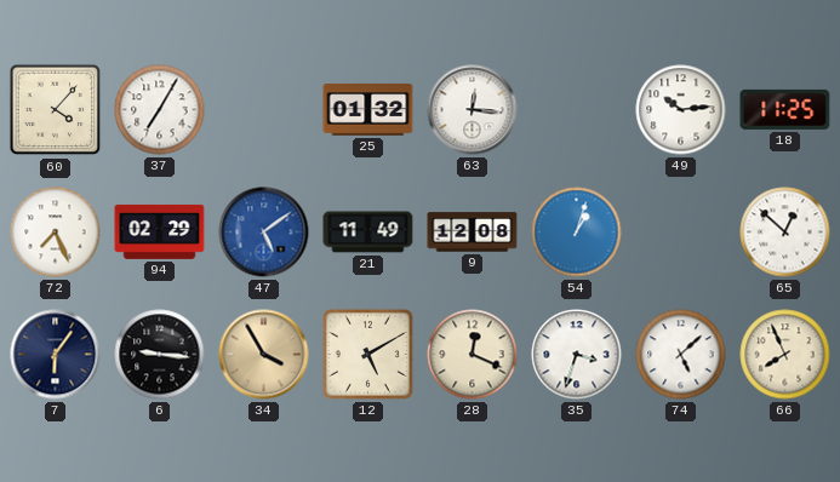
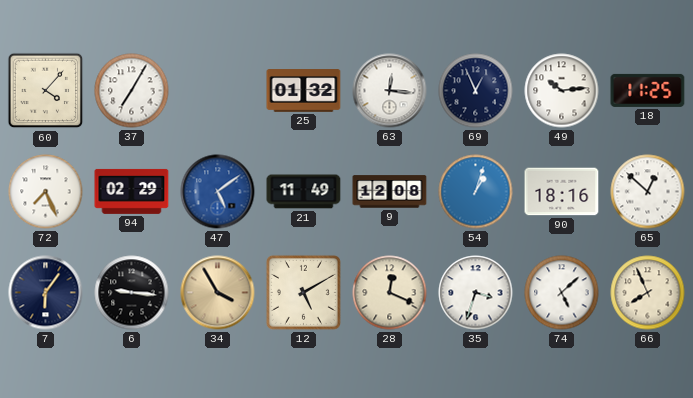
69: none -> 12:56 (476, 91)
90: none -> 18:16 (562, 192)
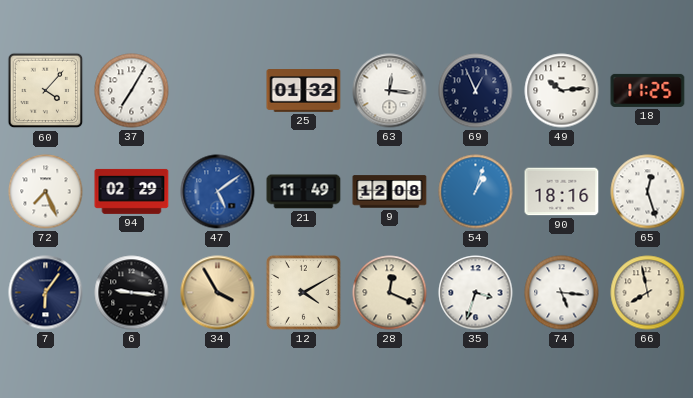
65: 12:52 -> 12:27 (648, 192)
12: 5:10 -> 4:10 (303, 292)
74: 5:08 -> 5:16 (562, 293)
66: 7:56 -> 7:58 (648, 293)
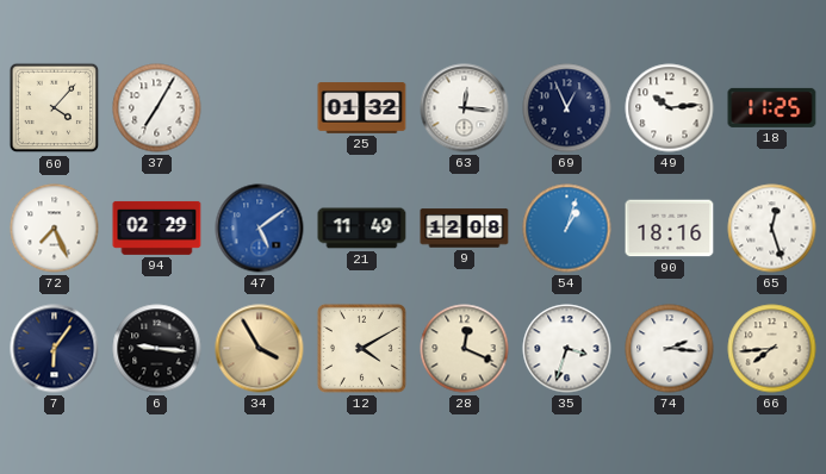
74: 5:16 -> 2:16 (670, 349)
66: 7:58 -> 7:44 (772, 349)
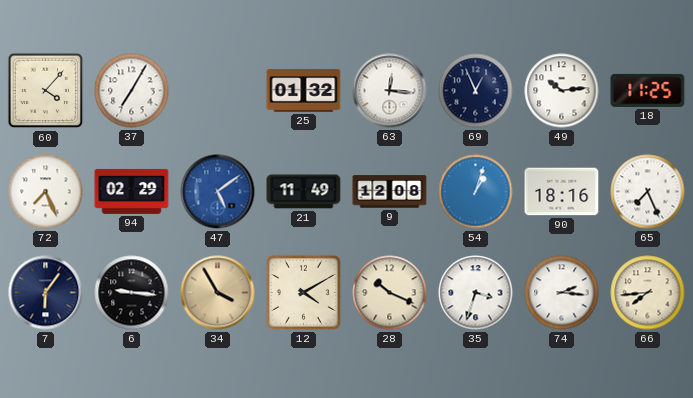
65: 12:27 -> 7:26 (648, 192)
28: 12:19 -> 10:19 (390, 293)
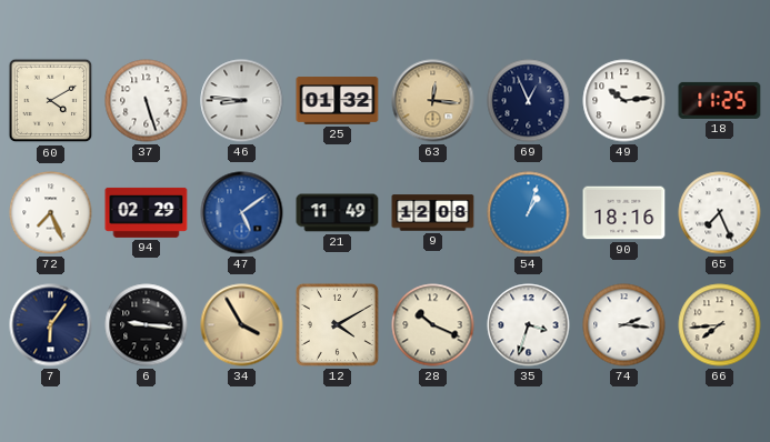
60: 4:07 -> 4:10 (51, 101)
37: 7:05 -> 5:27 (147, 101)
46: none -> 8:46 (242, 101)
63 dial: white -> champagne (433, 101)
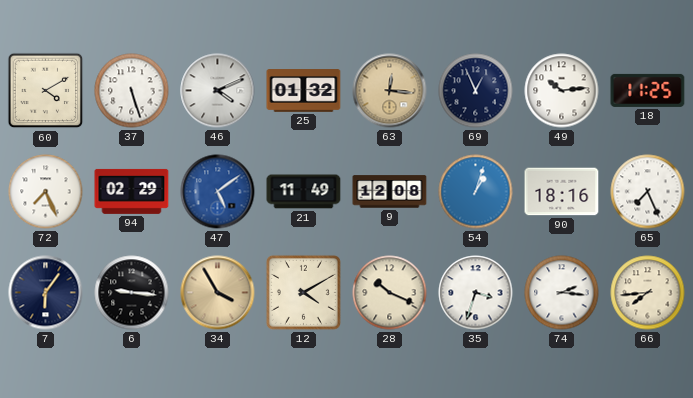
46: 8:46 -> 4:11 (218, 91)
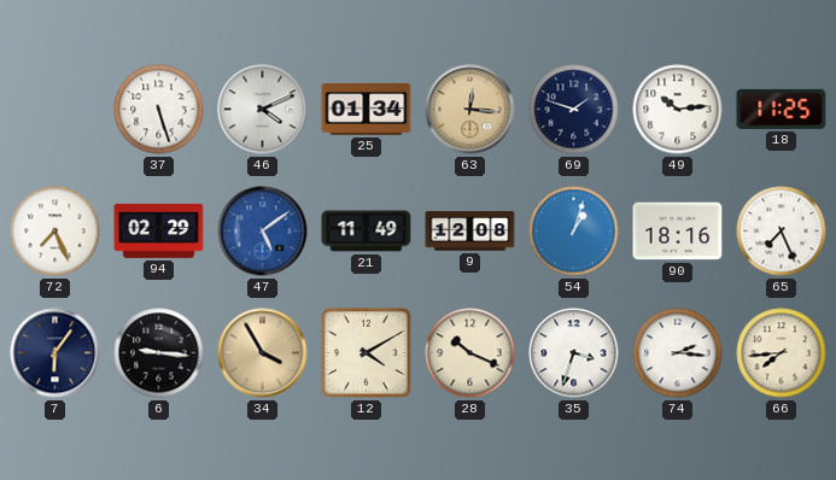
60: 4:10 -> none (46, 91)
25: 01:32 -> 01:34 (367, 110)
69: 12:56 -> 1:48 (574, 110)
